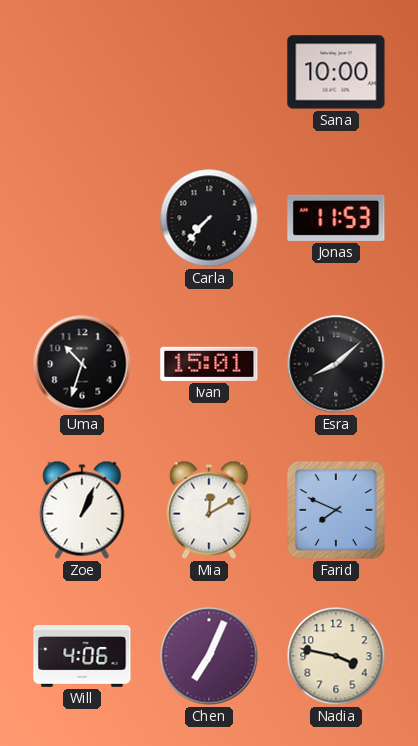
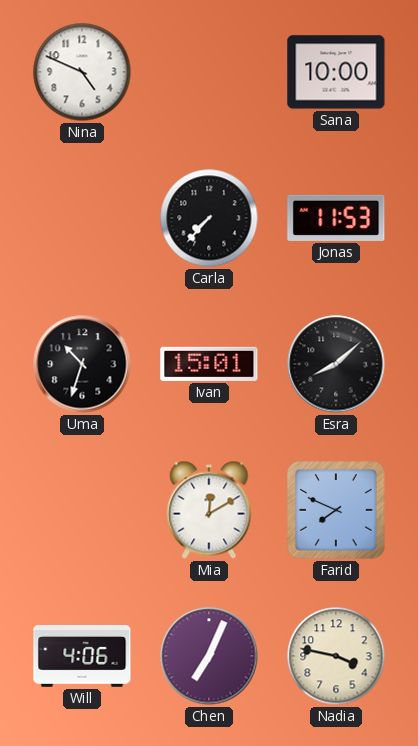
Nina: none -> 4:49 (82, 72)
Zoe: 1:04 -> none (82, 510)
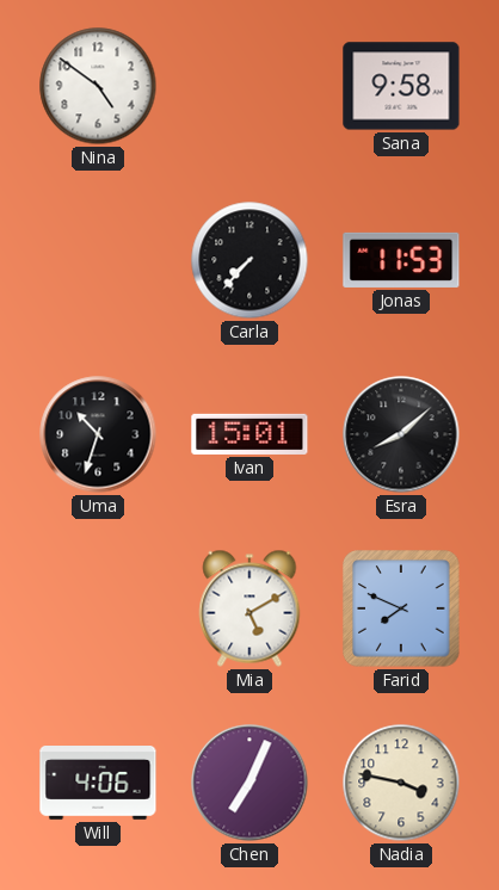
Nina: 4:49 -> 4:51 (98, 86)
Sana: 10:00 -> 9:58 (401, 86)
Mia: 12:10 -> 5:10 (249, 608)
